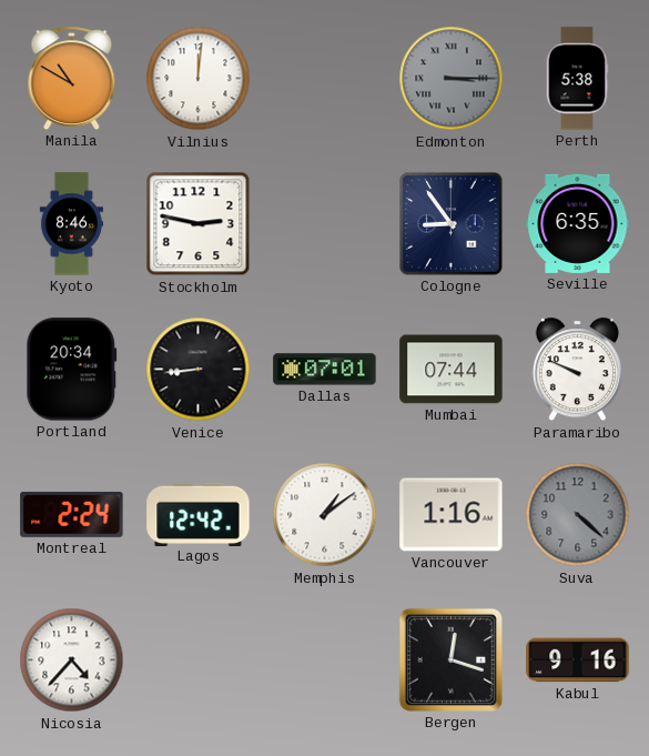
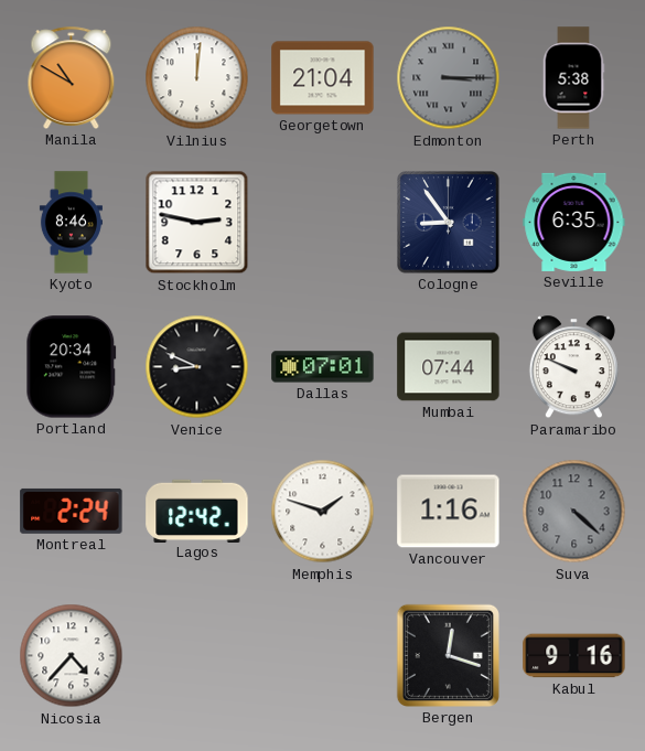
Georgetown: none -> 21:04 (323, 78)
Venice: 8:44 -> 8:49 (197, 367)
Memphis: 1:09 -> 1:48 (323, 512)
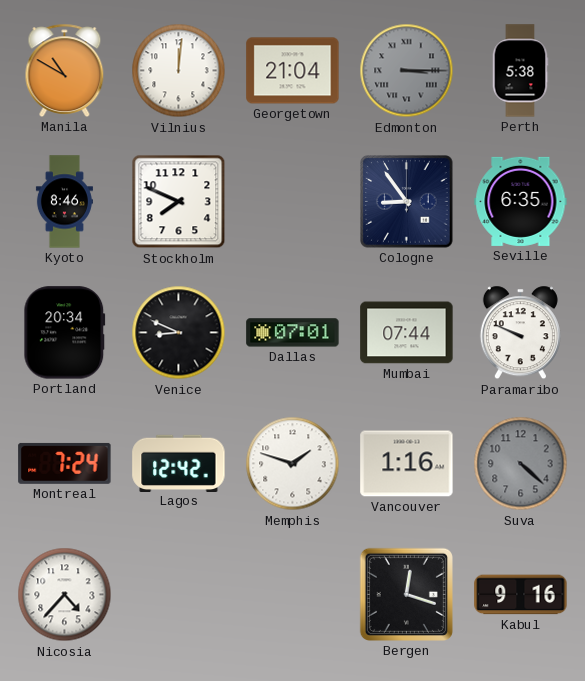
Stockholm: 2:47 -> 7:49 (179, 202)
Montreal: 2:24 -> 7:24 (65, 463)
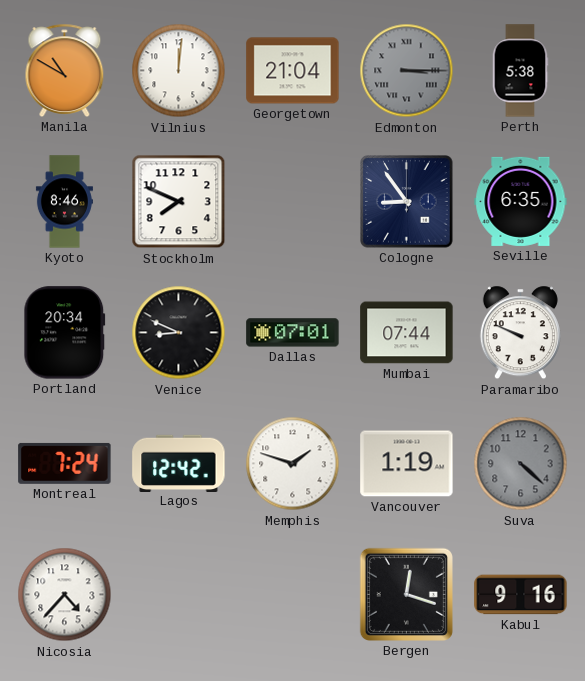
Vancouver: 1:16 -> 1:19 (407, 464)
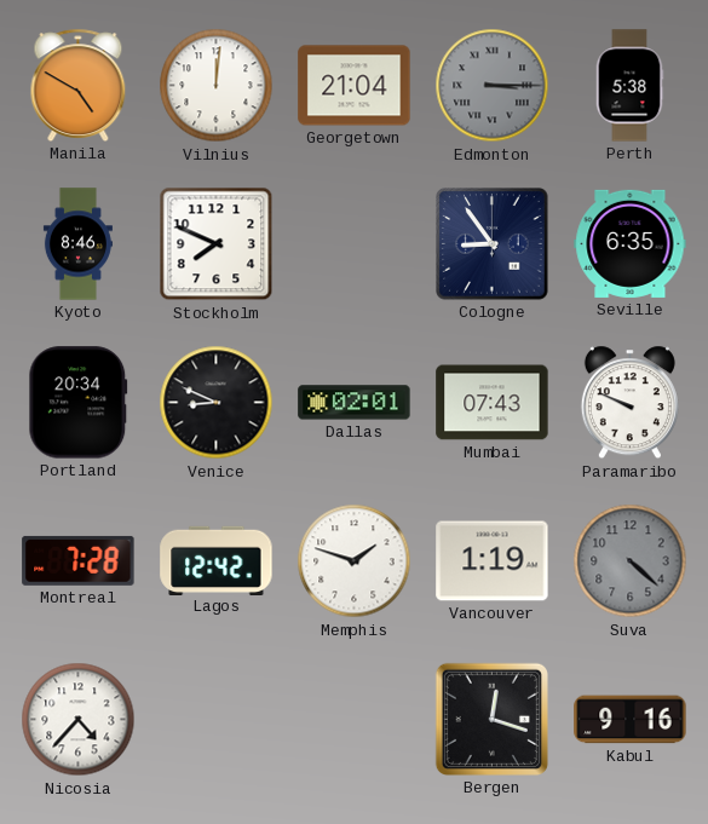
Manila: 10:50 -> 4:50 (79, 85)
Dallas: 07:01 -> 02:01 (355, 403)
Mumbai: 07:44 -> 07:43 (493, 403)
Montreal: 7:24 -> 7:28 (79, 560)
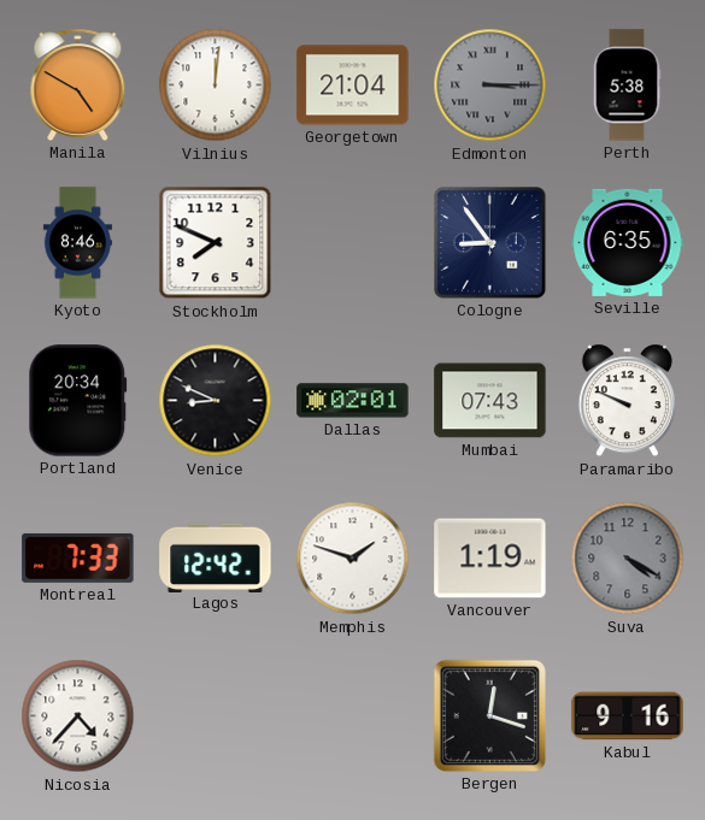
Montreal: 7:28 -> 7:33 (78, 558)
Suva: 4:22 -> 4:20 (628, 559)
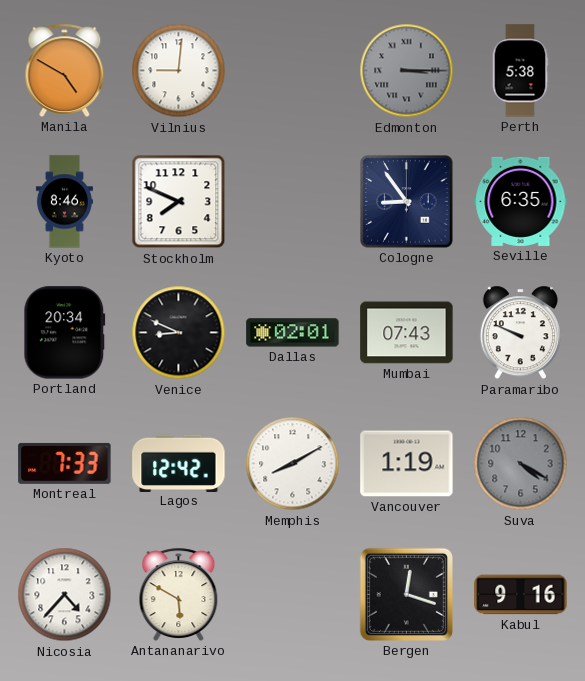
Vilnius: 12:01 -> 9:01 (179, 71)
Georgetown: 21:04 -> none (353, 85)
Memphis: 1:48 -> 8:10 (293, 464)
Antananarivo: none -> 5:50 (179, 594)
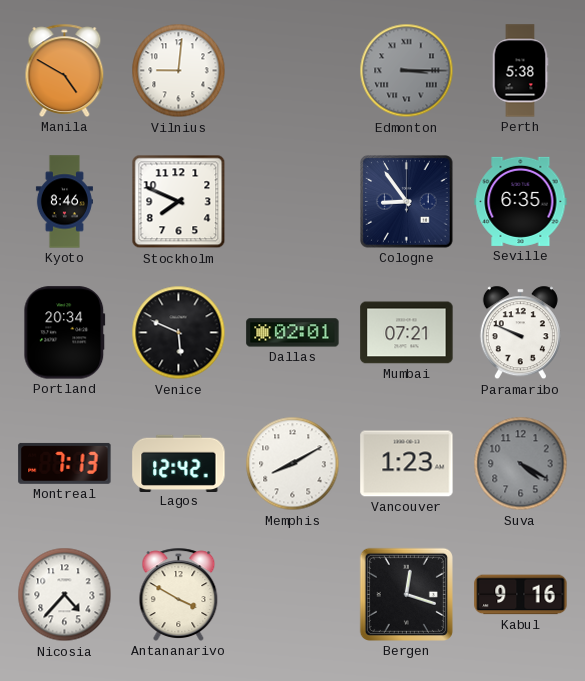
Venice: 8:49 -> 5:49 (179, 333)
Mumbai: 07:43 -> 07:21 (407, 333)
Montreal: 7:33 -> 7:13 (65, 463)
Vancouver: 1:19 -> 1:23 (407, 464)
Antananarivo: 5:50 -> 3:50 (179, 594)
